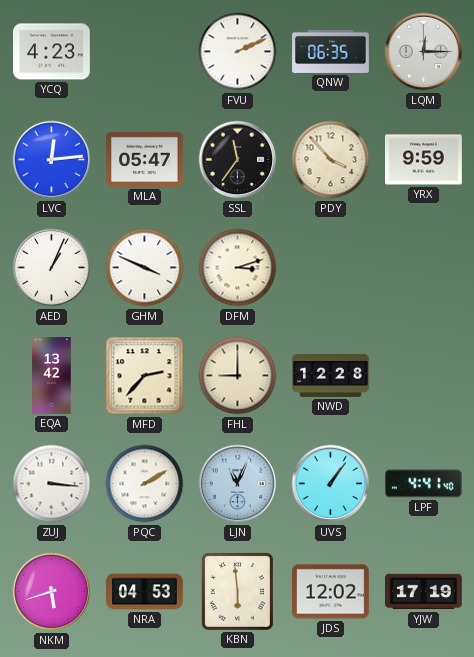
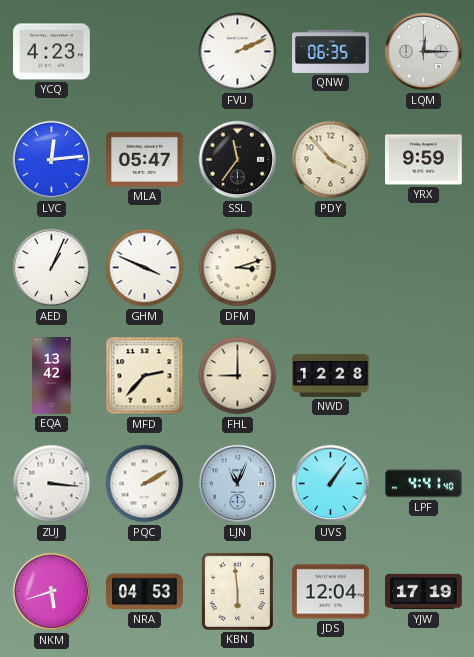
JDS: 12:02 -> 12:04 (331, 592)
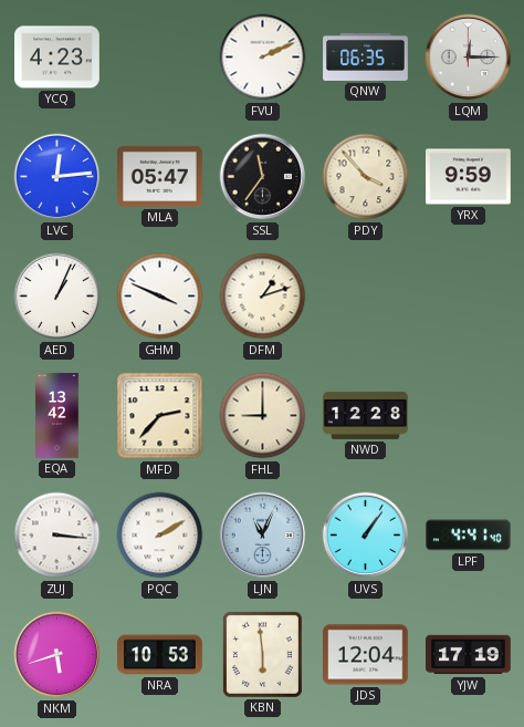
DFM: 3:12 -> 1:12 (263, 297)
NRA: 04:53 -> 10:53 (160, 655)
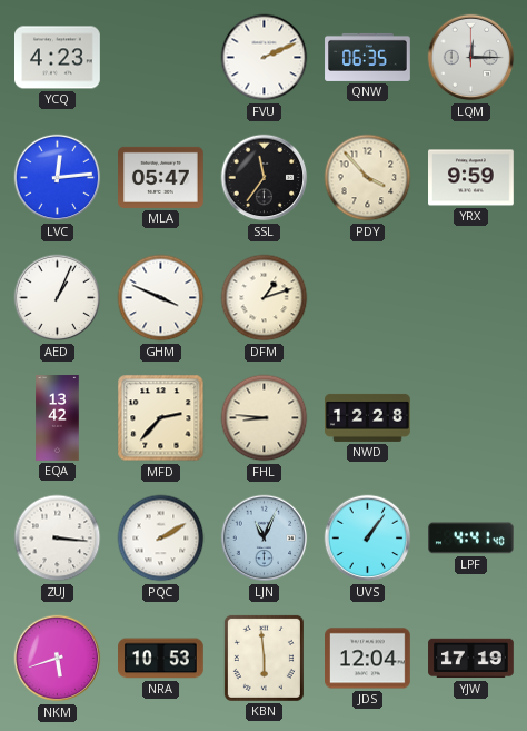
FHL: 9:00 -> 8:46 (265, 418)
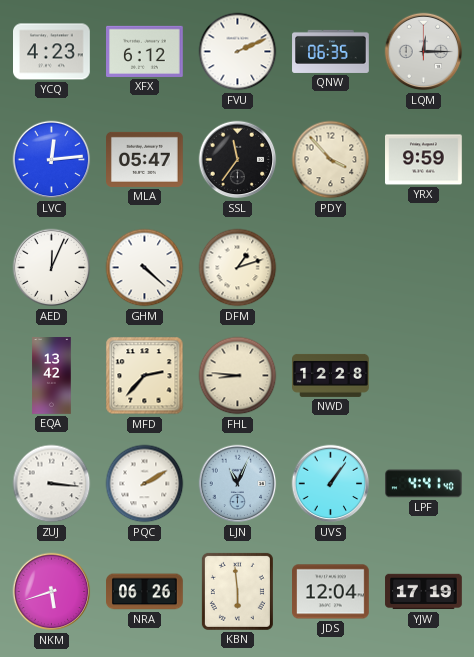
XFX: none -> 6:12 (145, 51)
AED: 1:04 -> 12:04 (52, 268)
GHM: 3:49 -> 4:22 (145, 268)
NRA: 10:53 -> 06:26 (145, 592)
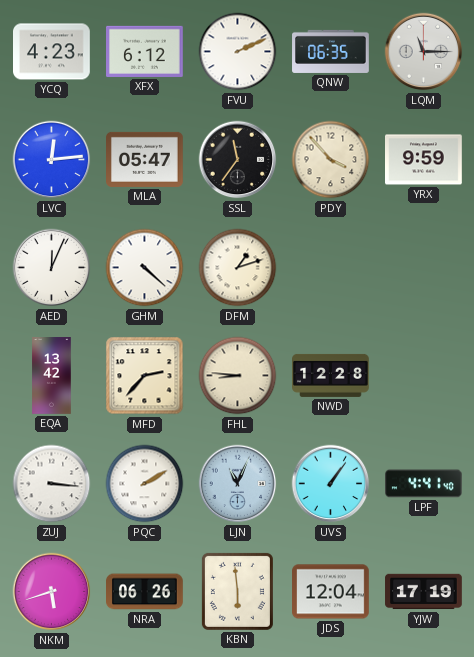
LQM: 12:15 -> 11:15 (424, 52)
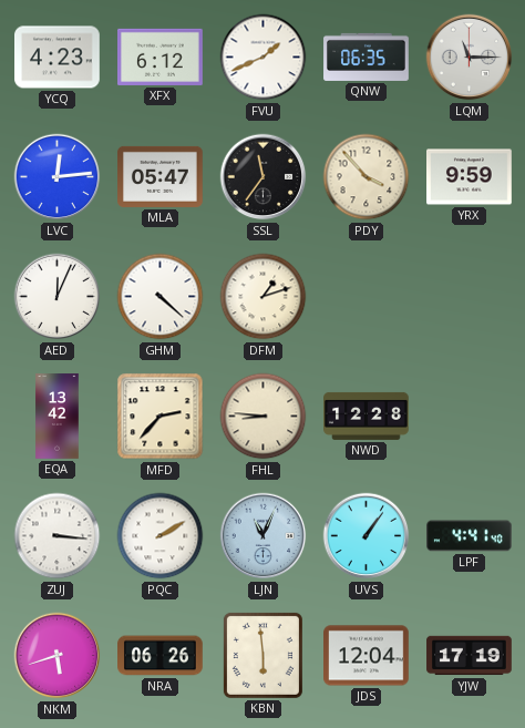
FVU: 2:11 -> 1:41 (264, 58)
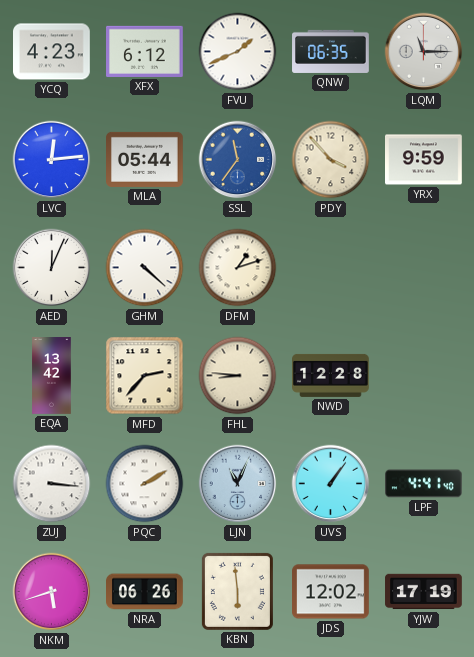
MLA: 05:47 -> 05:44 (145, 159)
SSL dial: black -> blue (238, 160)
JDS: 12:04 -> 12:02 (331, 592)
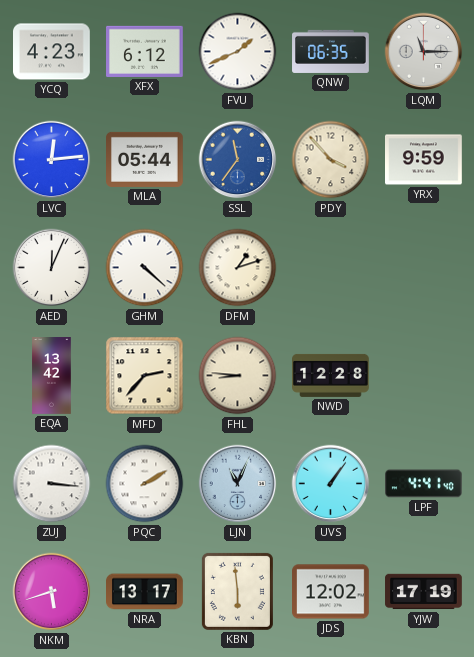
NRA: 06:26 -> 13:17 (145, 592)
